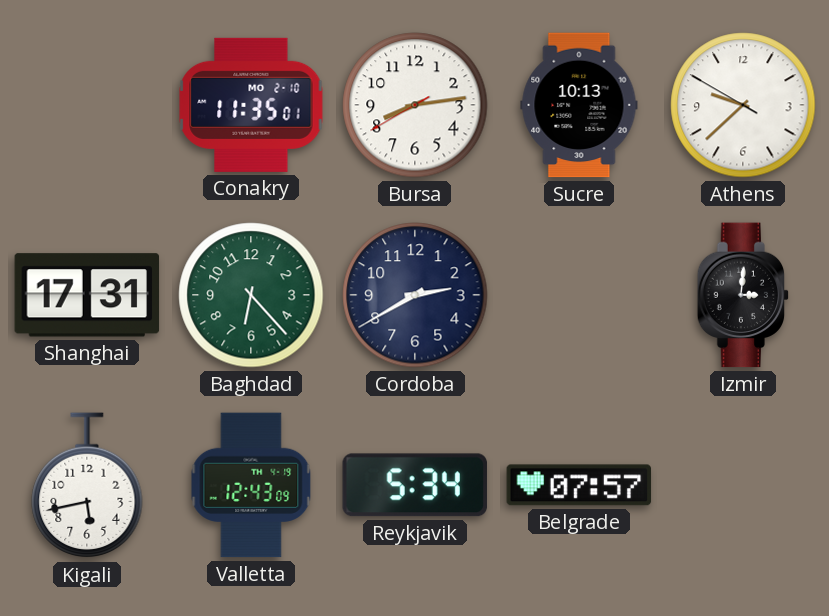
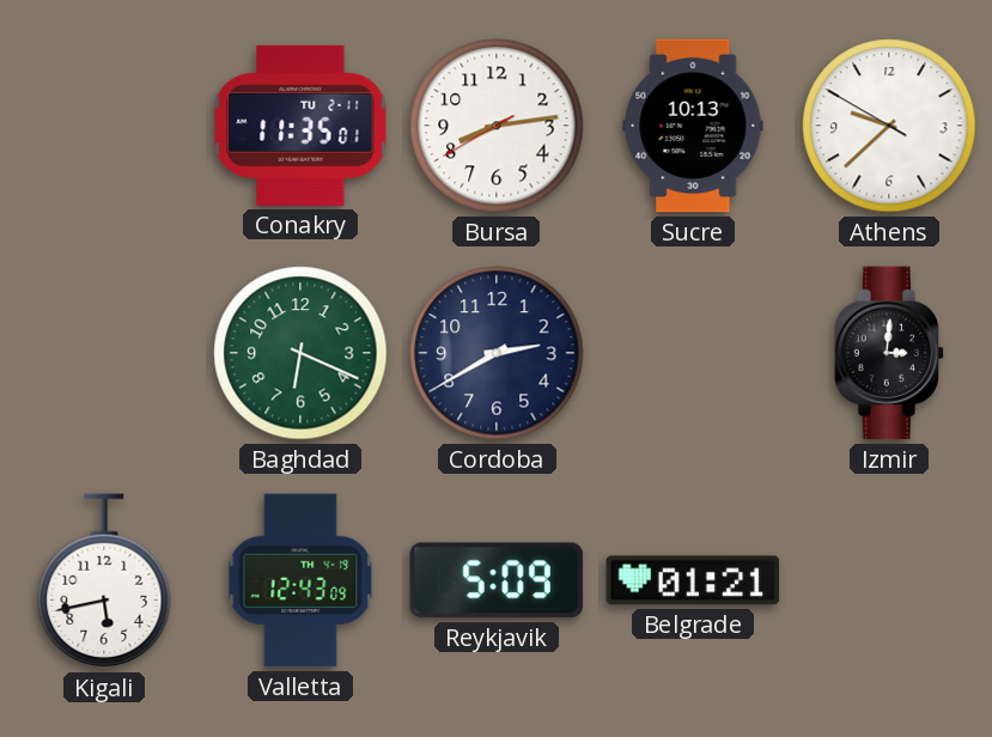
Conakry date: MO 2-10 -> TU 2-11 (300, 126)
Shanghai: 17:31 -> none (87, 295)
Baghdad: 6:23 -> 6:19 (300, 353)
Reykjavik: 5:34 -> 5:09 (497, 580)
Belgrade: 07:57 -> 01:21 (693, 580)
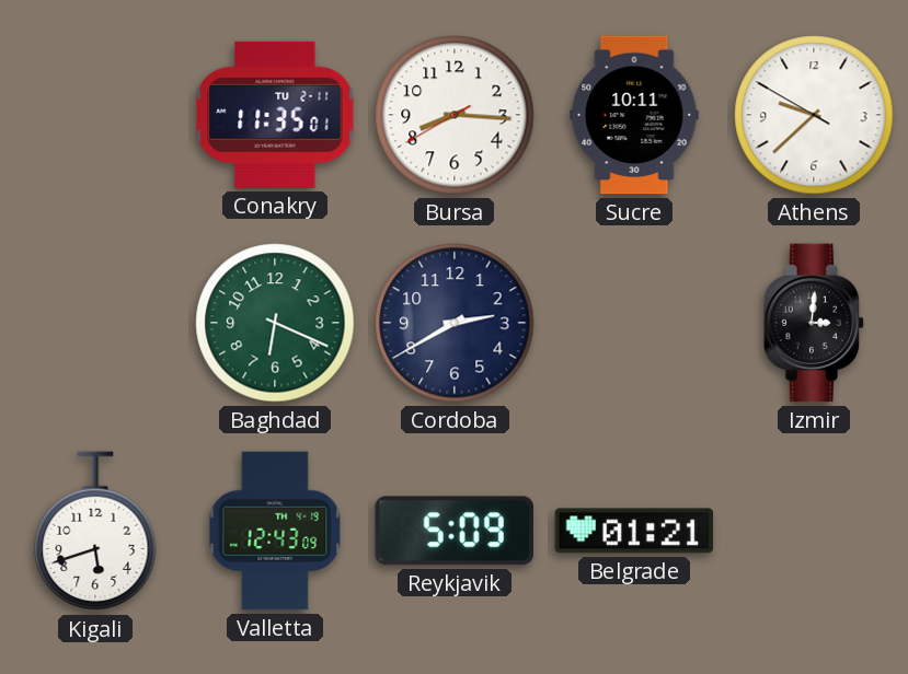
Bursa: 8:13 -> 8:15 (455, 115)
Sucre: 10:13 -> 10:11 (634, 115)
Kigali: 5:43 -> 5:42 (95, 532)
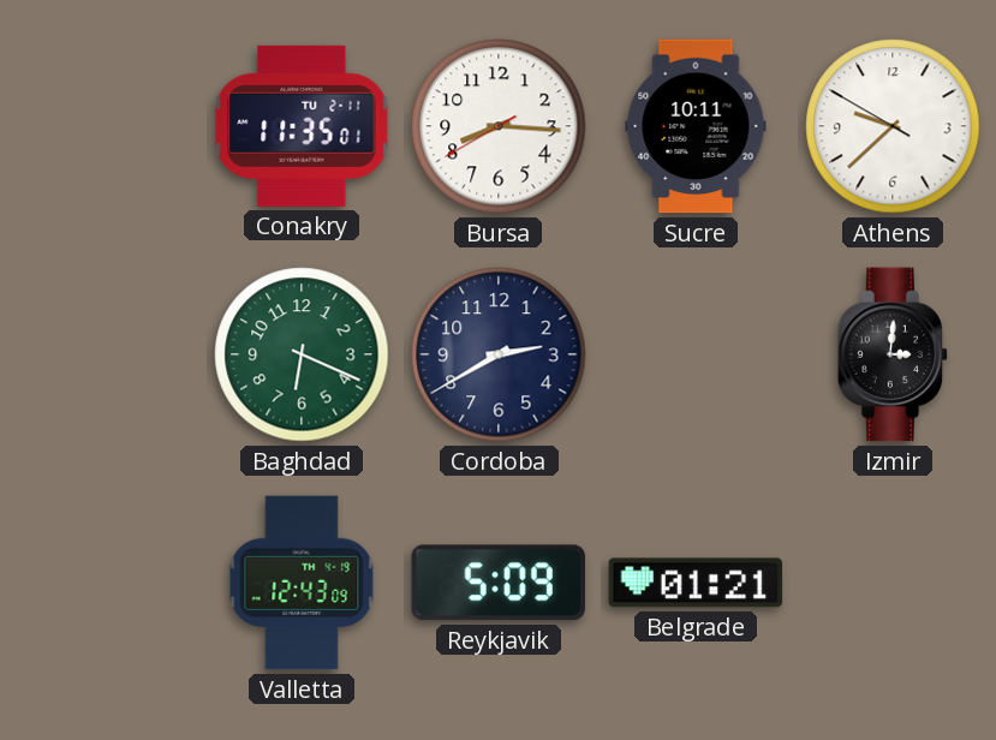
Kigali: 5:42 -> none (95, 532)
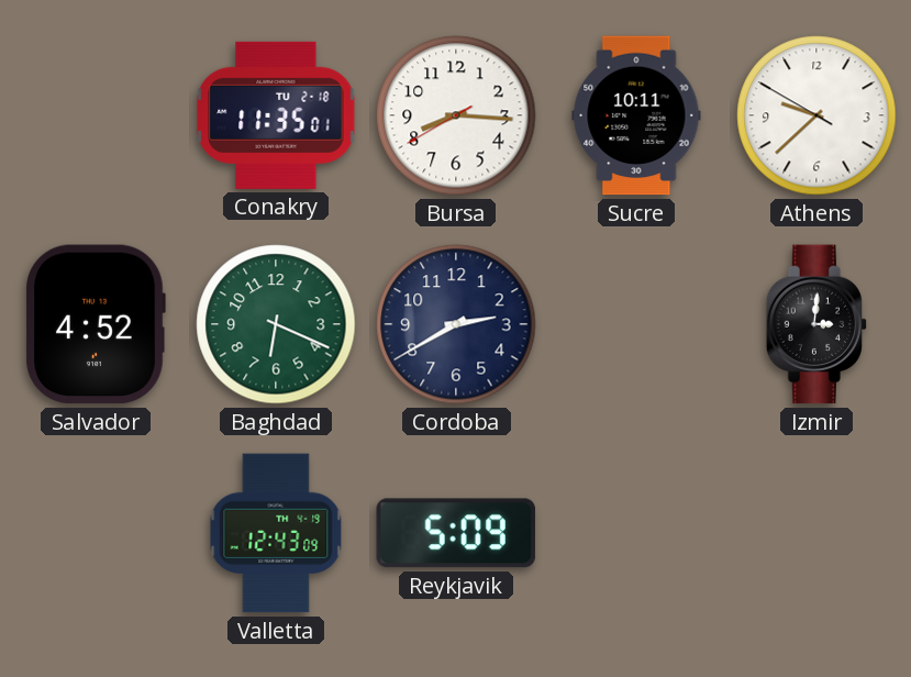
Conakry date: TU 2-11 -> TU 2-18 (276, 115)
Salvador: none -> 4:52 (96, 324)
Belgrade: 01:21 -> none (696, 583)
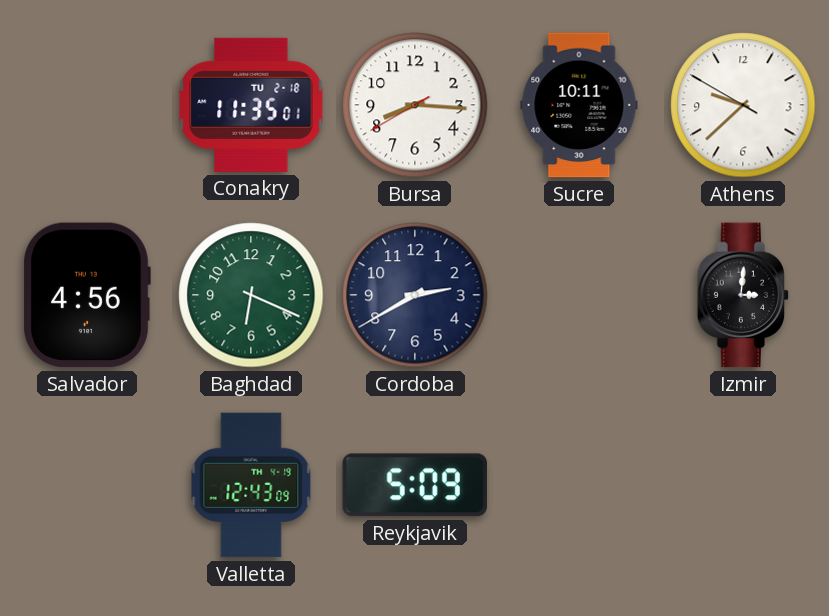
Salvador: 4:52 -> 4:56 (87, 295)
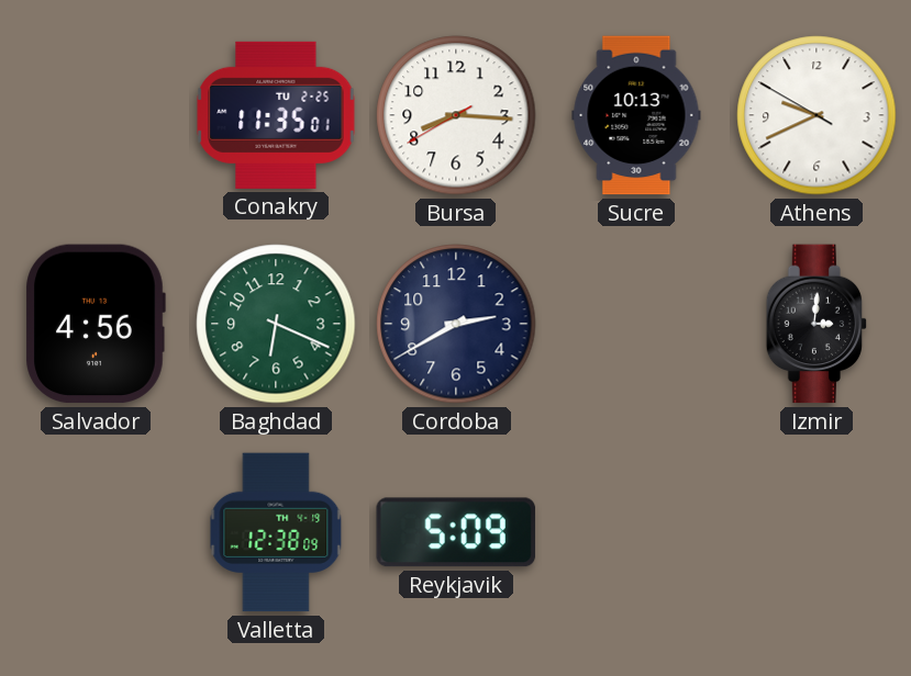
Conakry date: TU 2-18 -> TU 2-25 (276, 115)
Sucre: 10:11 -> 10:13 (636, 115)
Athens: 9:37 -> 9:40 (816, 115)
Valletta: 12:43 -> 12:38 (276, 532)
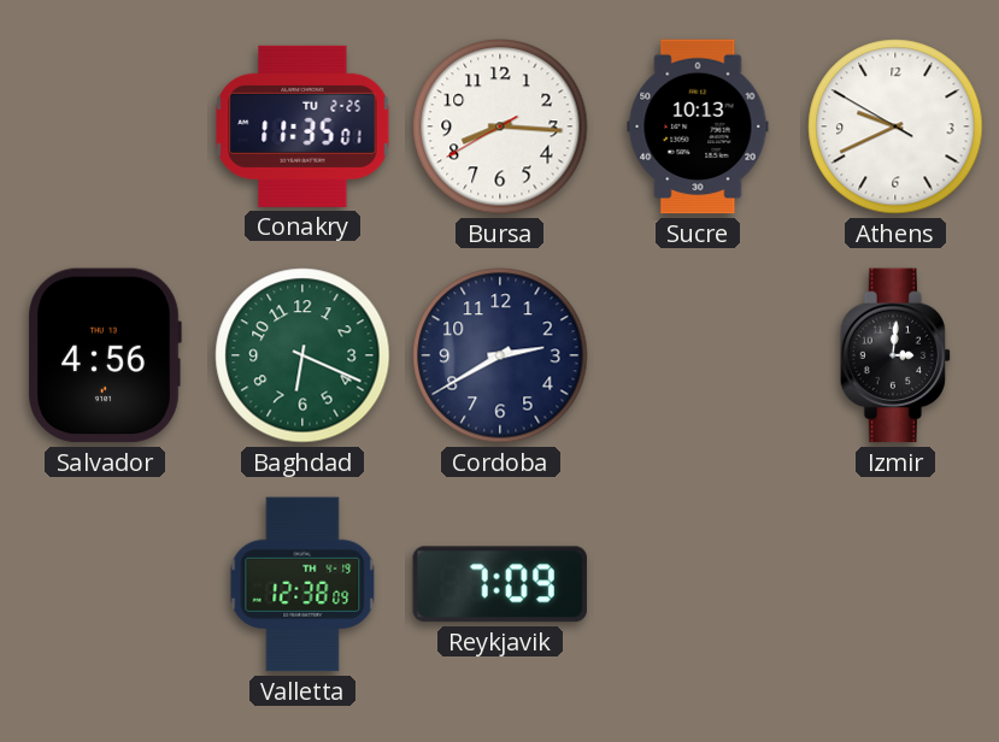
Reykjavik: 5:09 -> 7:09 (500, 584)
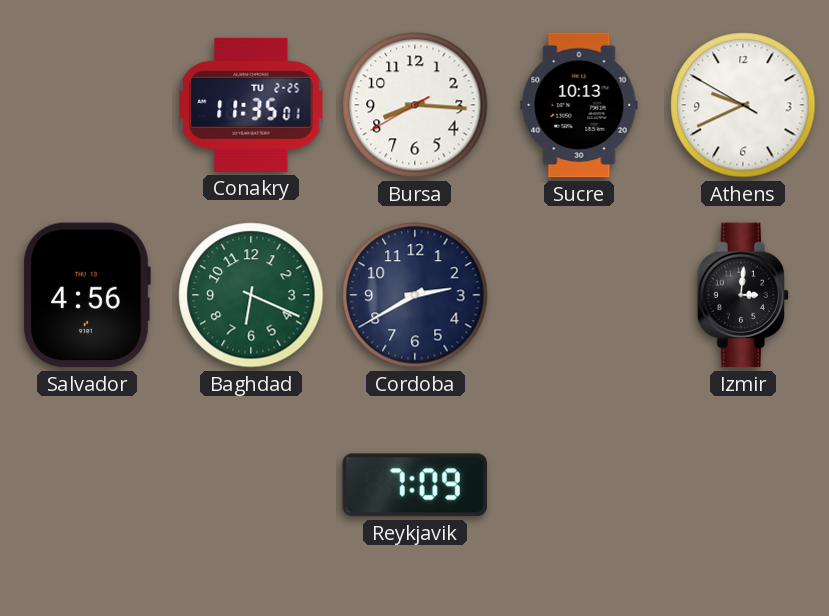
Valletta: 12:38 -> none (302, 584)
